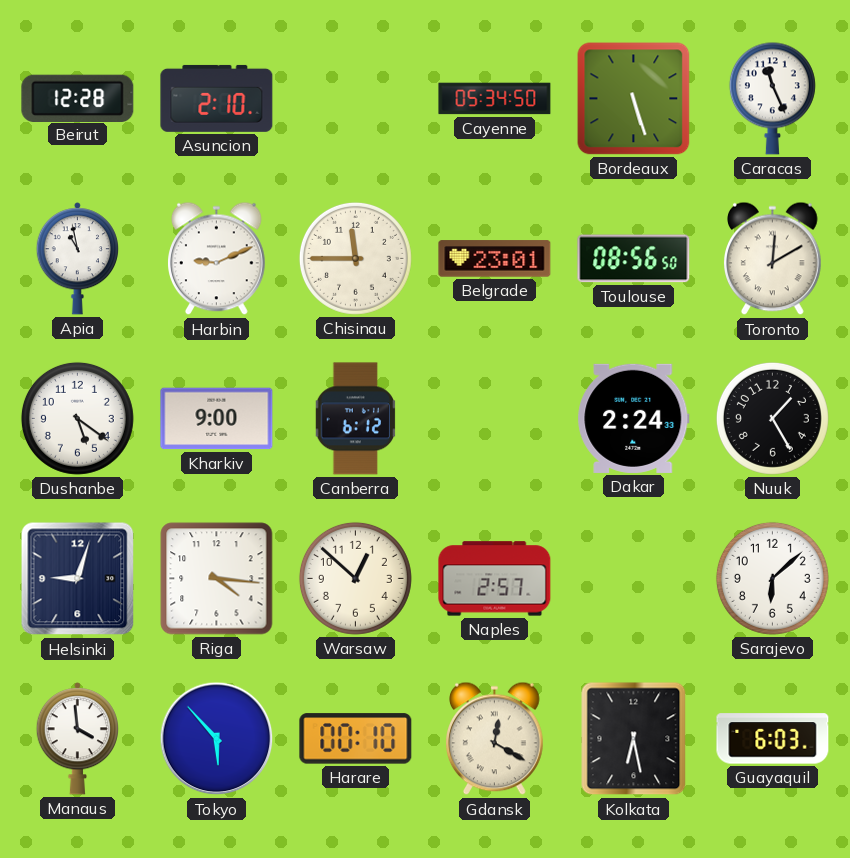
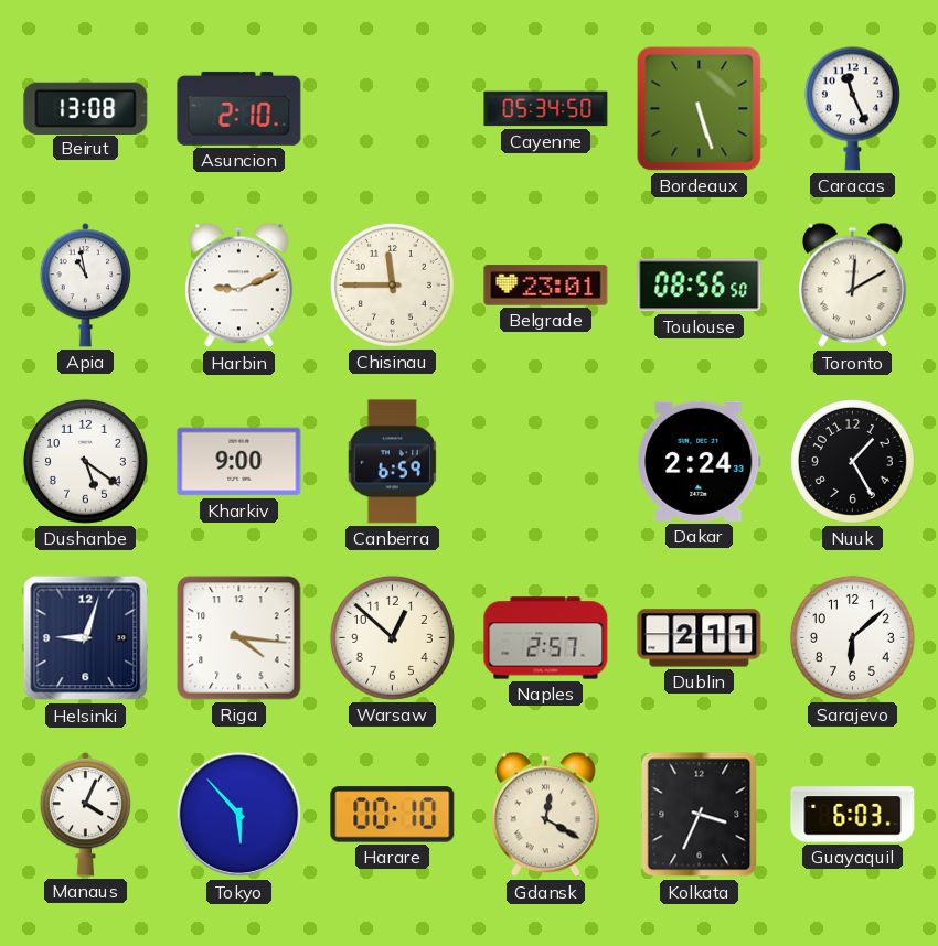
Beirut: 12:28 -> 13:08 (86, 108)
Canberra: 6:12 -> 6:59 (392, 462)
Dublin: none -> 2:11 (700, 638)
Manaus: 3:59 -> 4:04 (85, 815)
Kolkata: 6:28 -> 3:34 (700, 815)
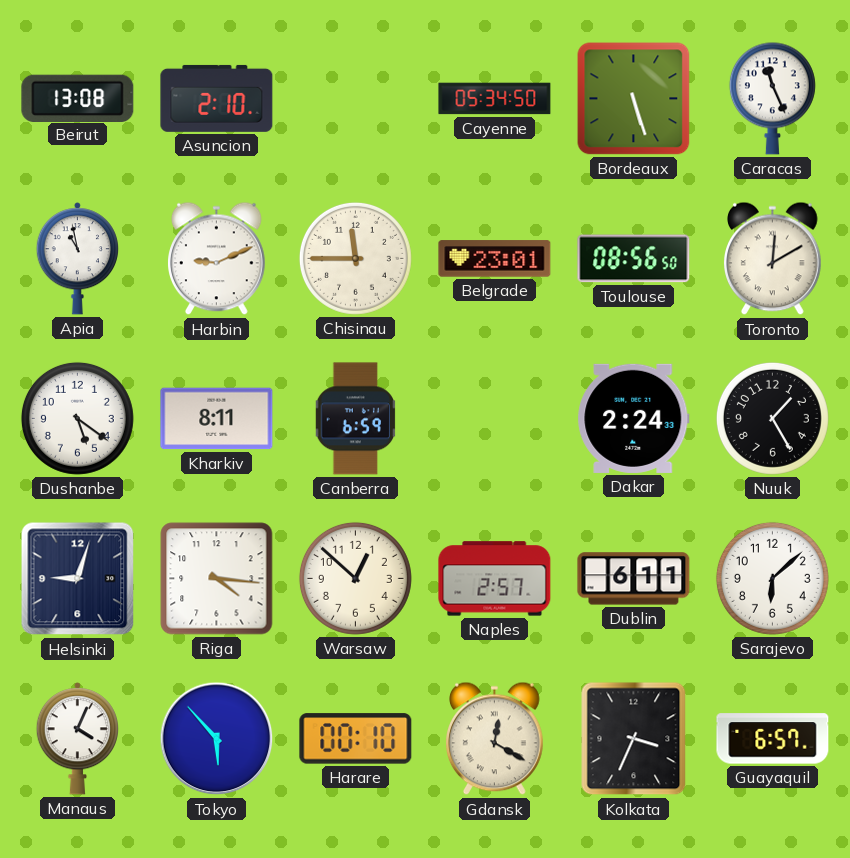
Kharkiv: 9:00 -> 8:11 (217, 419)
Dublin: 2:11 -> 6:11 (634, 579)
Guayaquil: 6:03 -> 6:57 (773, 739)
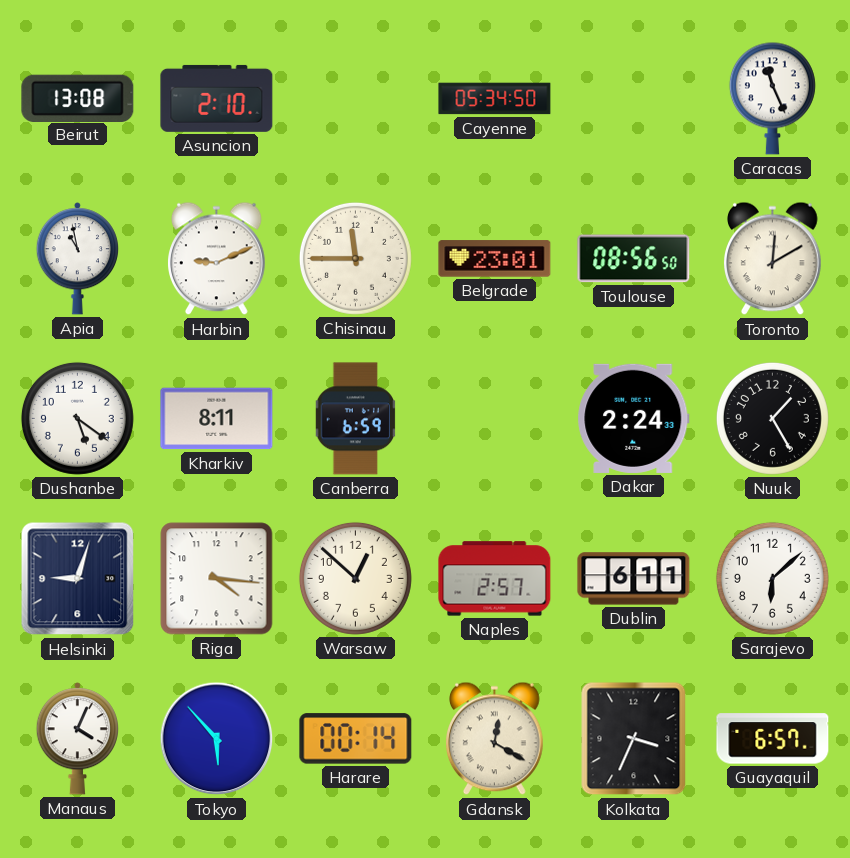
Bordeaux: 5:27 -> none (634, 99)
Harare: 00:10 -> 00:14 (356, 739)
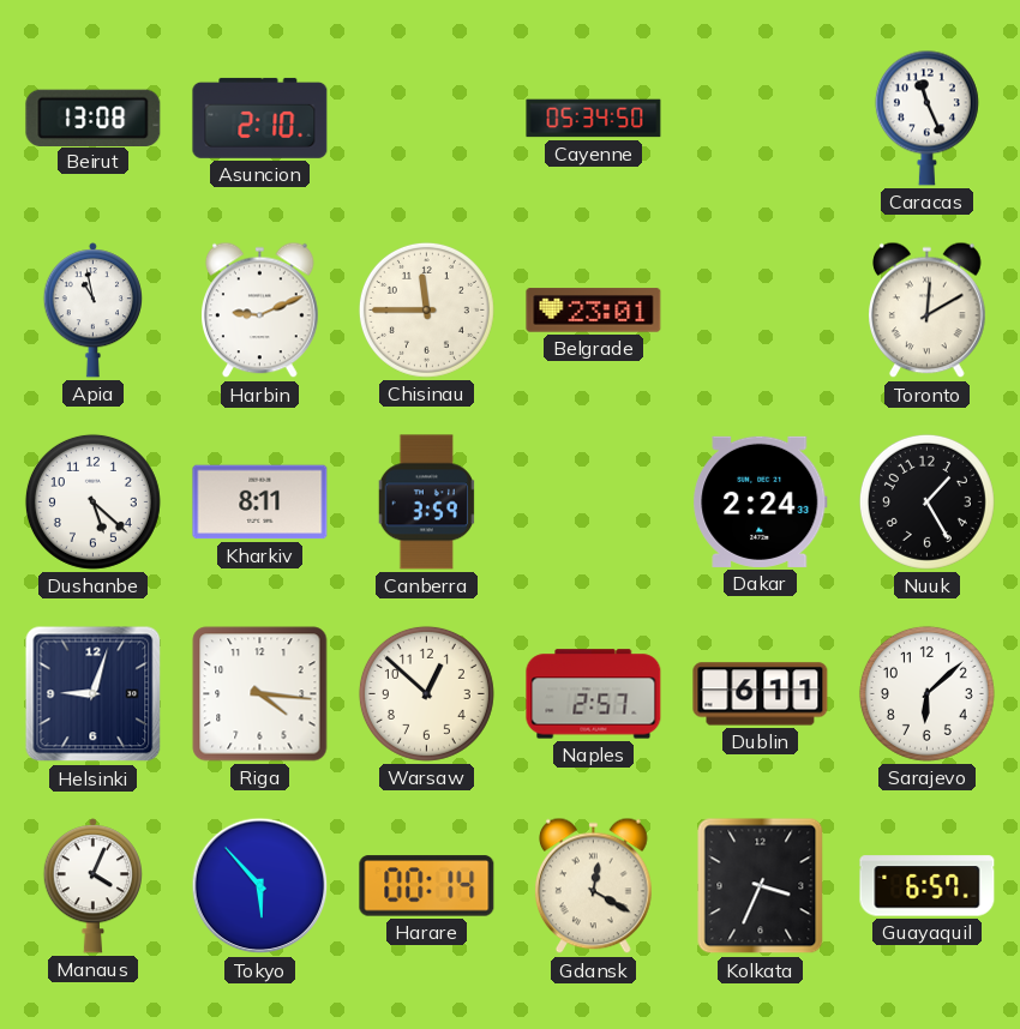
Toulouse: 08:56 -> none (634, 259)
Dushanbe: 5:21 -> 5:22 (92, 501)
Canberra: 6:59 -> 3:59 (426, 503)
